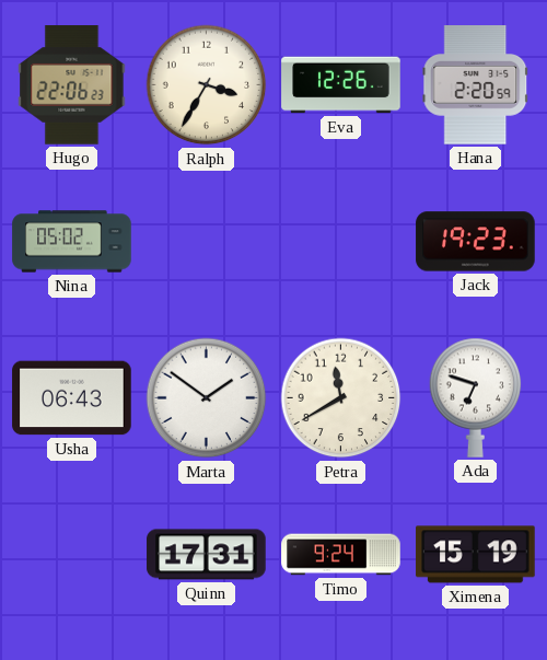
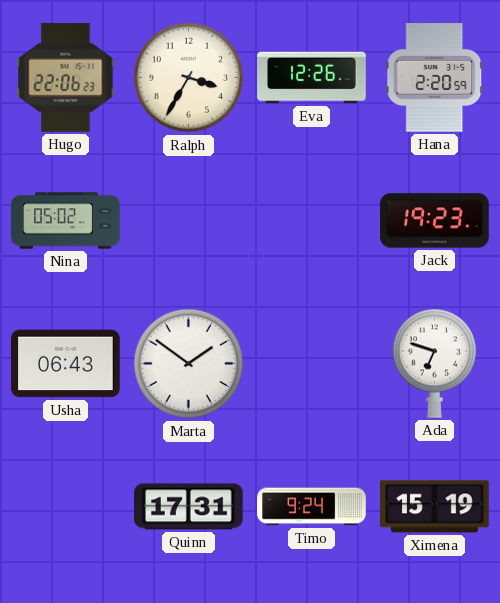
Petra: 11:40 -> none (341, 398)
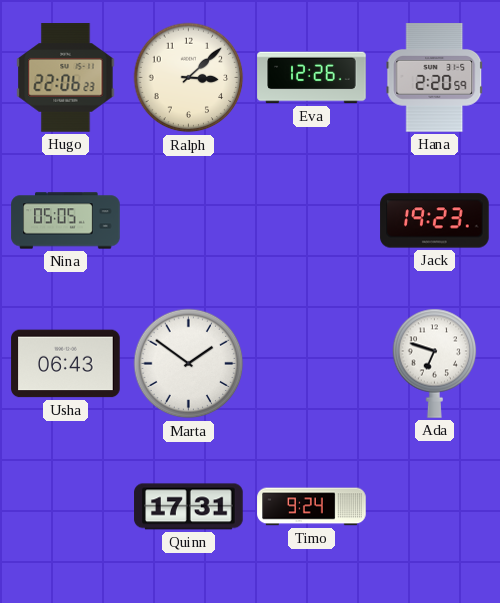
Ralph: 3:35 -> 3:08 (189, 78)
Nina: 05:02 -> 05:05 (66, 221)
Ximena: 15:19 -> none (435, 507)
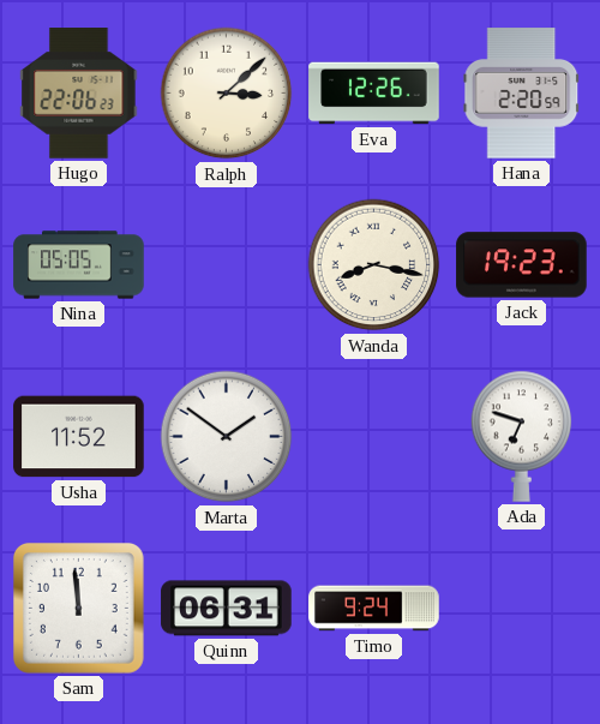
Wanda: none -> 8:17 (374, 265)
Usha: 06:43 -> 11:52 (79, 437)
Sam: none -> 11:59 (79, 609)
Quinn: 17:31 -> 06:31 (227, 609)
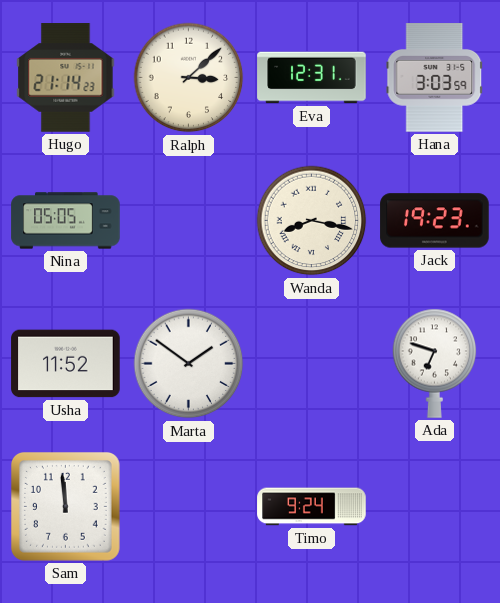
Hugo: 22:06 -> 21:14 (66, 78)
Eva: 12:26 -> 12:31 (312, 78)
Hana: 2:20 -> 3:03 (435, 78)
Quinn: 06:31 -> none (227, 609)
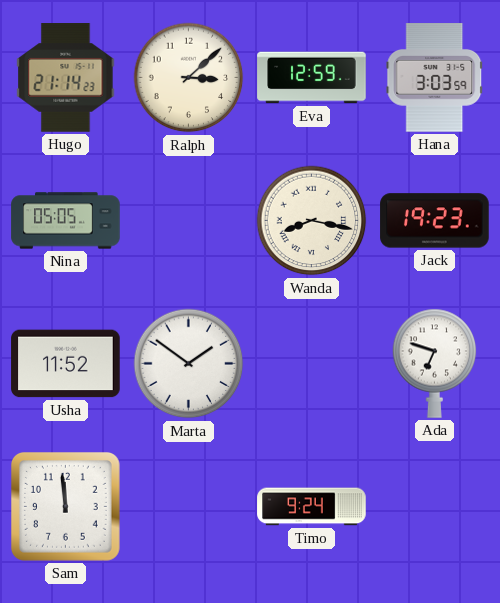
Eva: 12:31 -> 12:59 (312, 78)
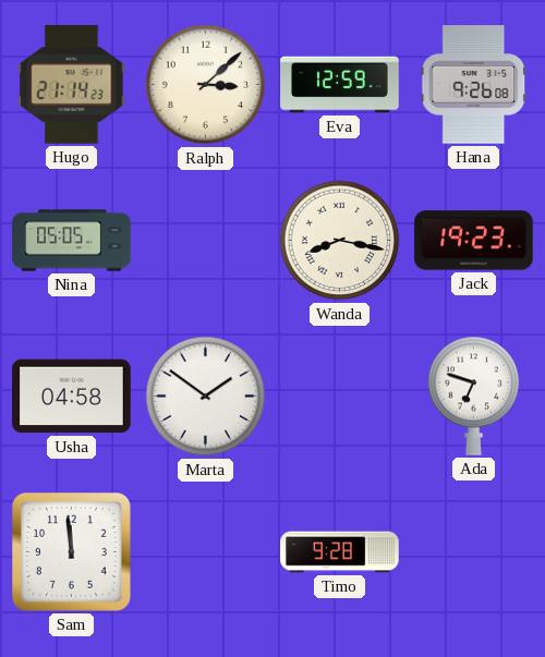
Hana: 3:03 -> 9:26 (474, 85)
Usha: 11:52 -> 04:58 (72, 397)
Timo: 9:24 -> 9:28 (340, 552)
